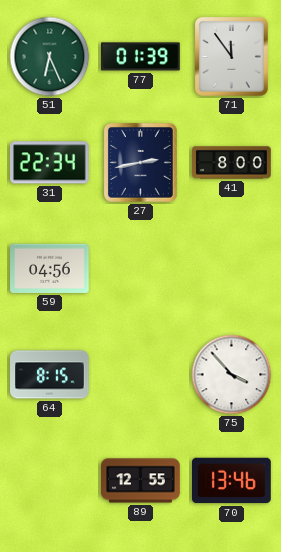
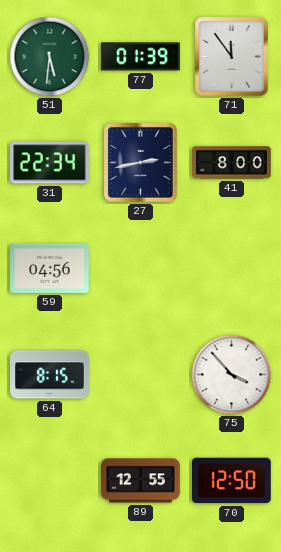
51: 6:26 -> 5:31 (50, 57)
70: 13:46 -> 12:50 (232, 481)
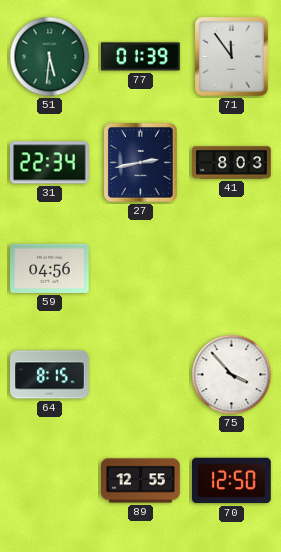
41: 8:00 -> 8:03 (232, 163)
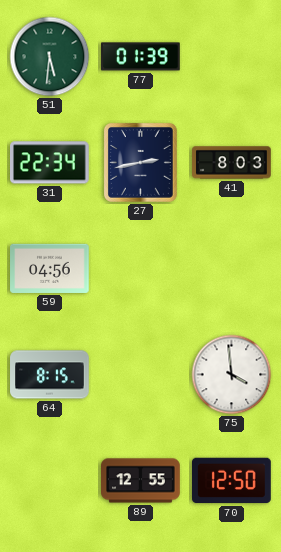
71: 11:54 -> none (231, 56)
75: 3:53 -> 3:59 (232, 375)
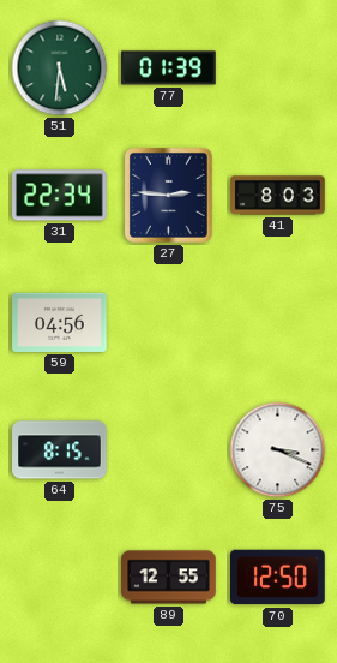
27: 2:43 -> 2:46 (168, 195)
75: 3:59 -> 3:19 (278, 450)
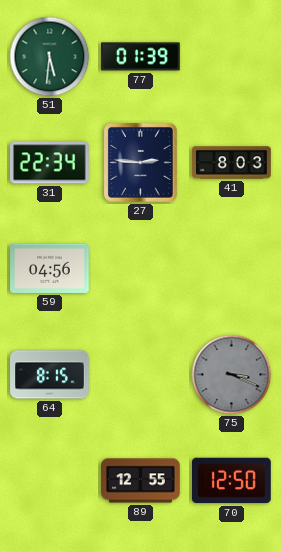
75 dial: white -> grey (232, 375)
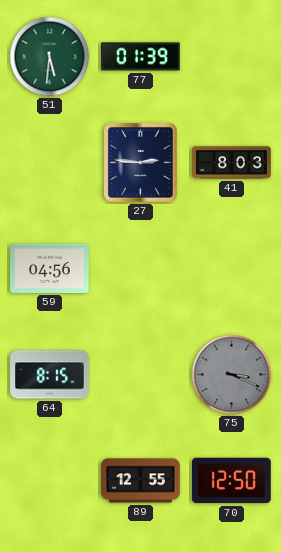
31: 22:34 -> none (50, 163)
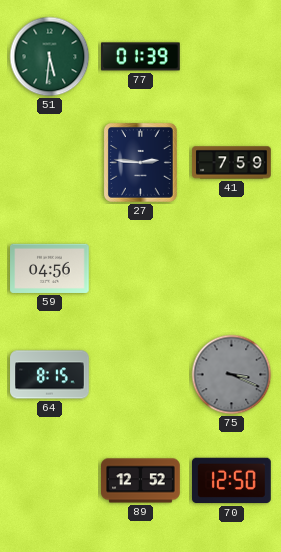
41: 8:03 -> 7:59 (232, 163)
89: 12:55 -> 12:52 (141, 481)
